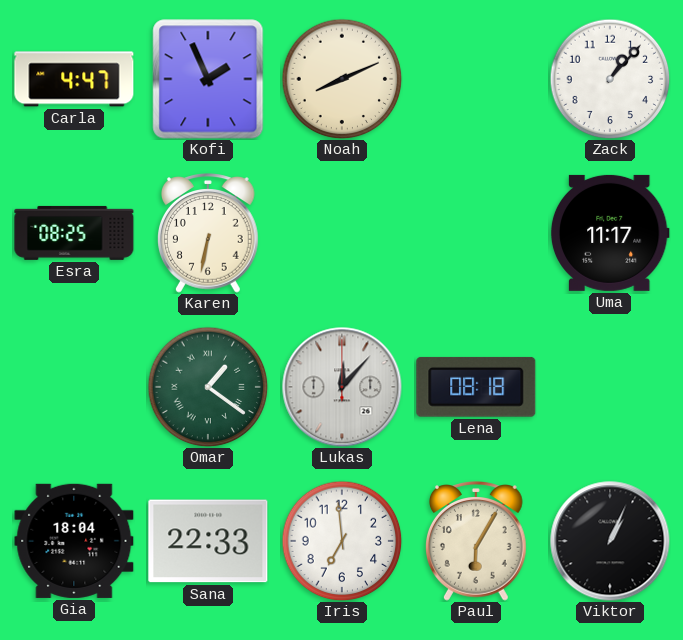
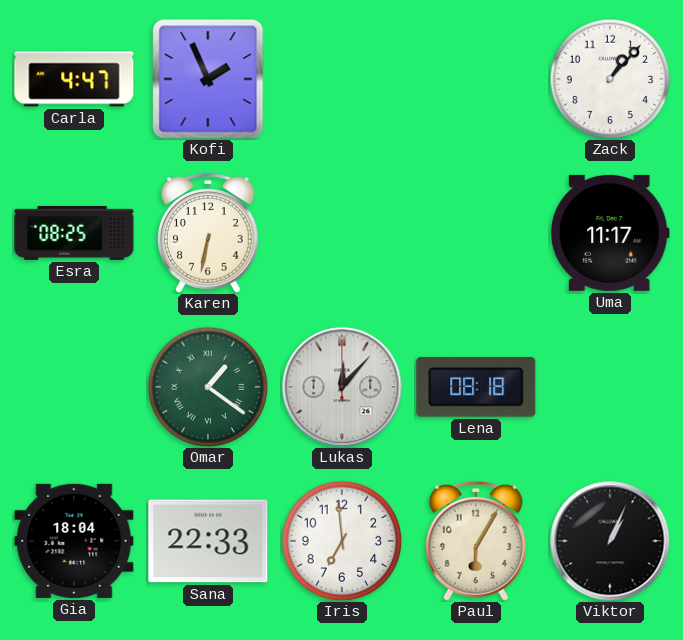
Noah: 8:11 -> none (342, 79)
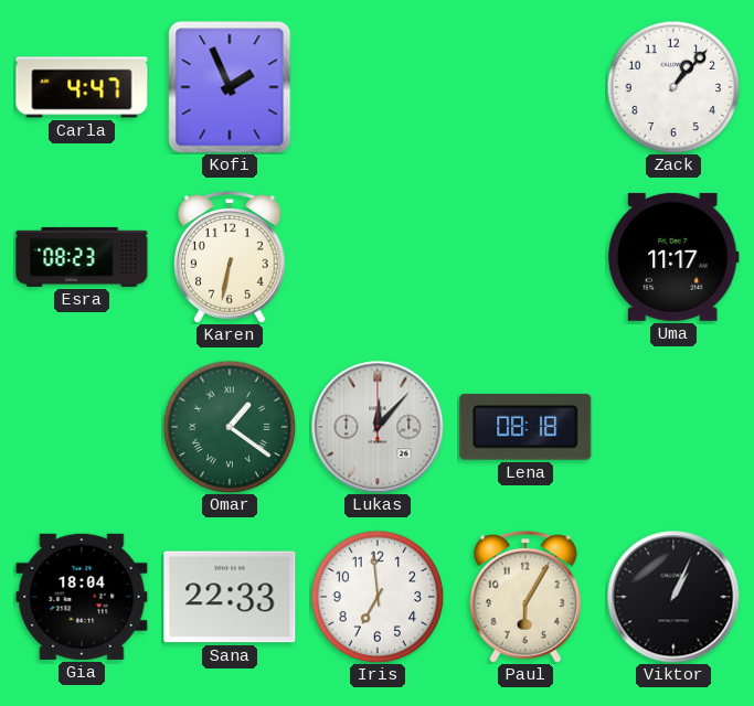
Esra: 08:25 -> 08:23 (82, 257)
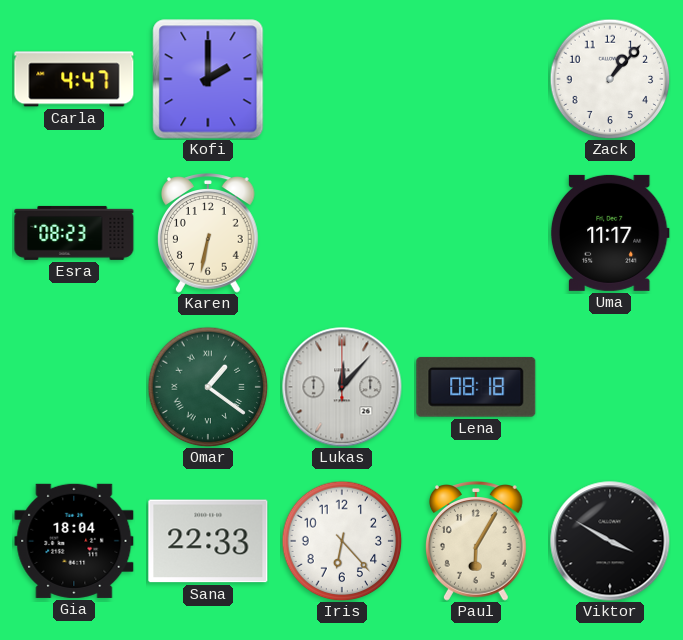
Kofi: 1:56 -> 2:00 (208, 79)
Iris: 6:59 -> 6:23 (342, 541)
Viktor: 1:04 -> 3:50 (610, 541)
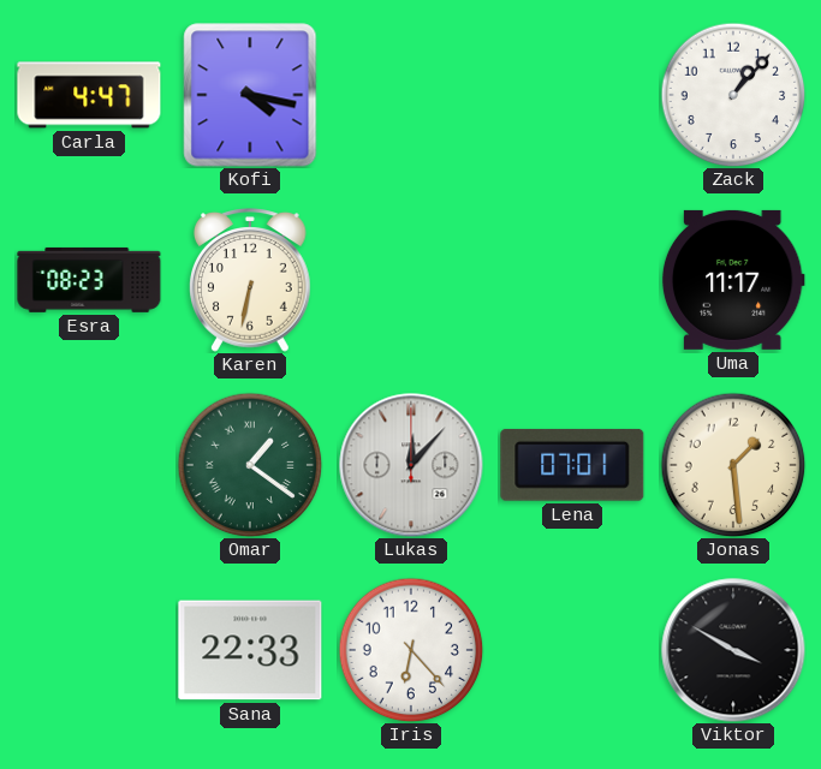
Kofi: 2:00 -> 4:17 (250, 95)
Lena: 08:18 -> 07:01 (572, 465)
Jonas: none -> 1:29 (733, 465)
Gia: 18:04 -> none (74, 541)
Paul: 6:05 -> none (477, 541)
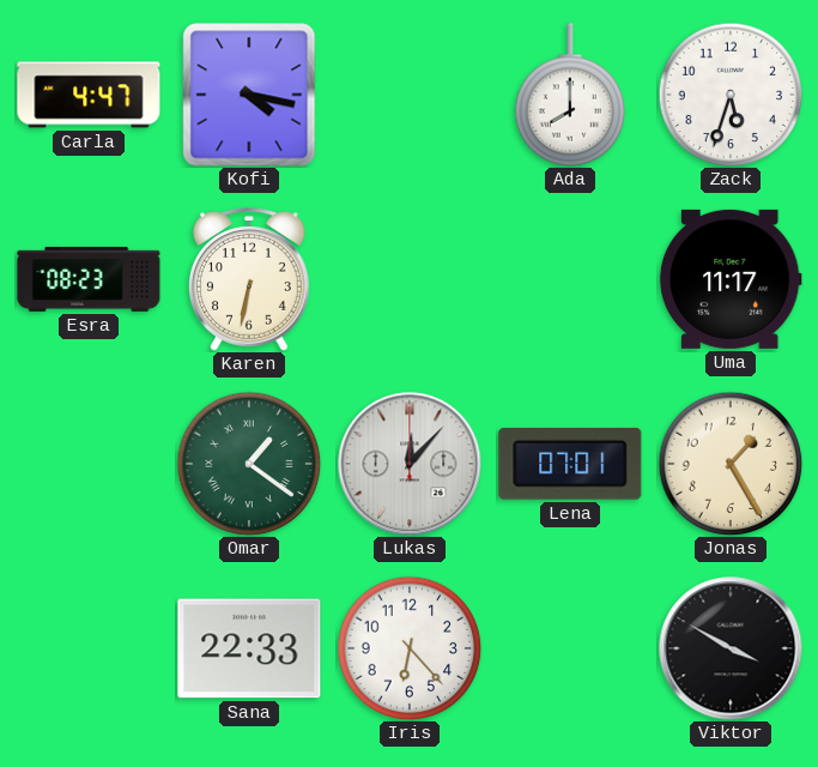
Ada: none -> 8:00 (570, 95)
Zack: 1:07 -> 5:33 (731, 95)
Jonas: 1:29 -> 1:25 (731, 464)
